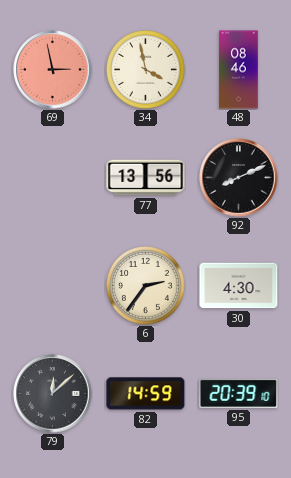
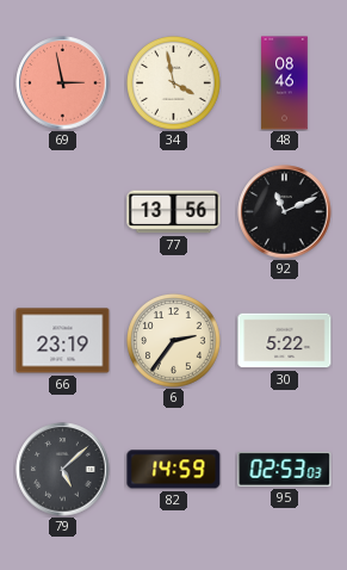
92: 8:11 -> 11:11 (285, 212)
66: none -> 23:19 (63, 341)
30: 4:30 -> 5:22 (285, 341)
79: 12:08 -> 5:08 (63, 470)
95: 20:39 -> 02:53 (285, 469)
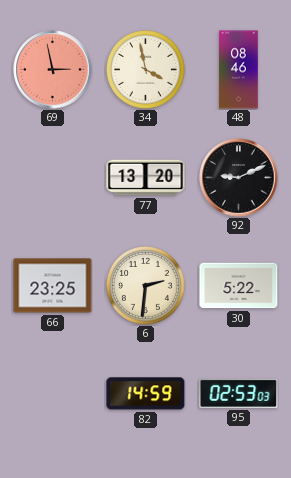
77: 13:56 -> 13:20 (146, 178)
92: 11:11 -> 9:11 (239, 178)
66: 23:19 -> 23:25 (53, 286)
6: 2:36 -> 2:31 (146, 286)
79: 5:08 -> none (63, 470)
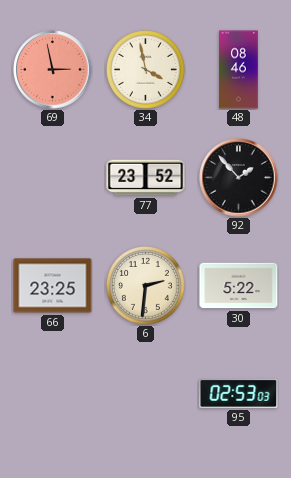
77: 13:20 -> 23:52 (146, 178)
92: 9:11 -> 1:53 (239, 178)
82: 14:59 -> none (146, 394)
